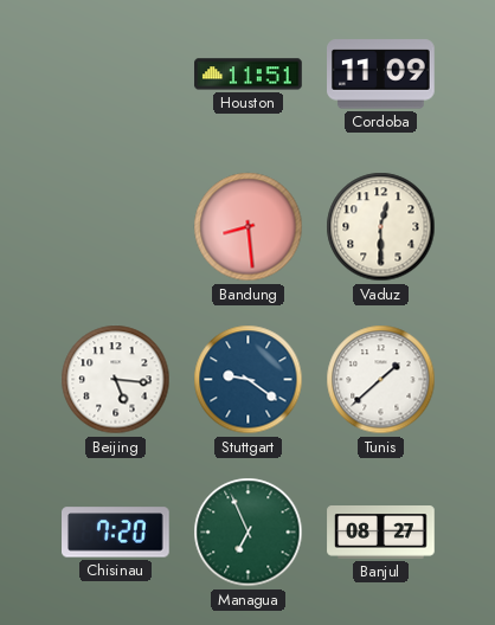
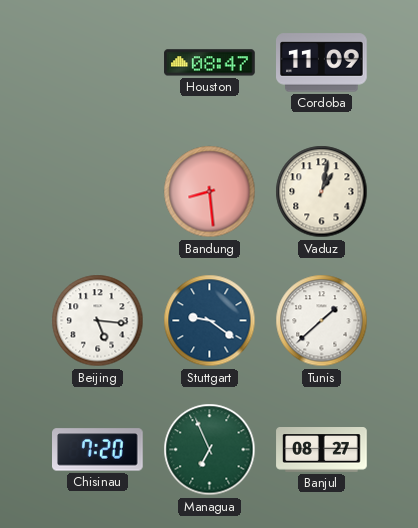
Houston: 11:51 -> 08:47 (210, 63)
Vaduz: 12:30 -> 1:02 (322, 192)
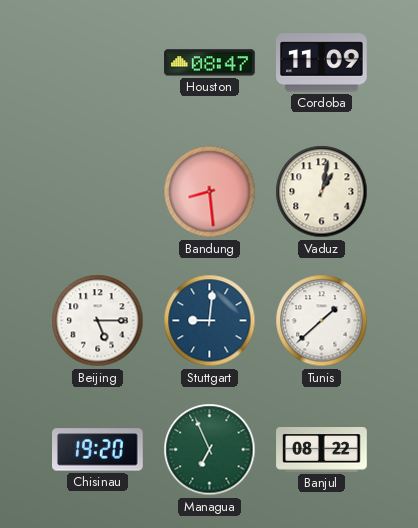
Beijing: 5:16 -> 5:15 (98, 321)
Stuttgart: 9:21 -> 9:01 (210, 321)
Chisinau: 7:20 -> 19:20 (98, 450)
Banjul: 08:27 -> 08:22 (322, 450)
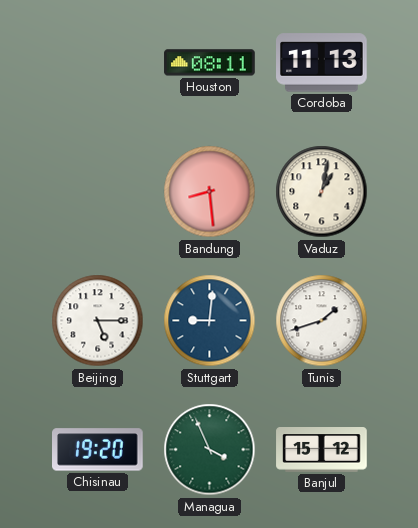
Houston: 08:47 -> 08:11 (210, 63)
Cordoba: 11:09 -> 11:13 (322, 63)
Tunis: 1:38 -> 1:42 (322, 321)
Managua: 6:56 -> 3:56 (210, 450)
Banjul: 08:22 -> 15:12 (322, 450)
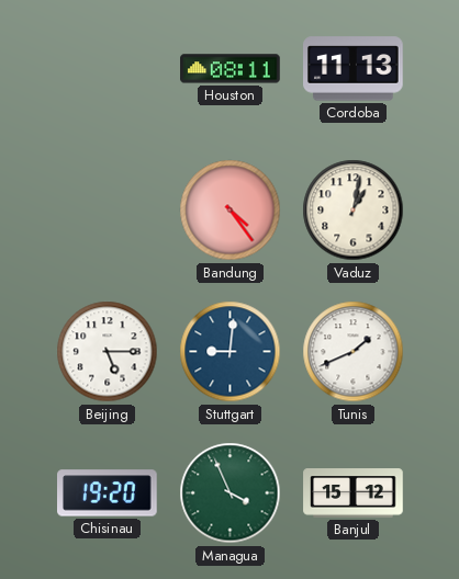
Bandung: 8:29 -> 4:24 (231, 211)
Tunis: 1:42 -> 1:41 (354, 352)
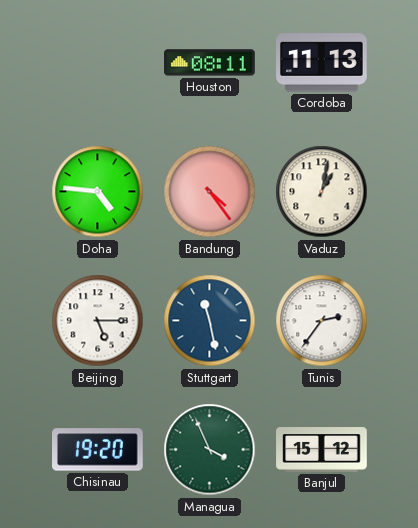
Doha: none -> 4:46 (98, 192)
Stuttgart: 9:01 -> 11:28 (210, 321)
Tunis: 1:41 -> 2:36 (322, 321)
